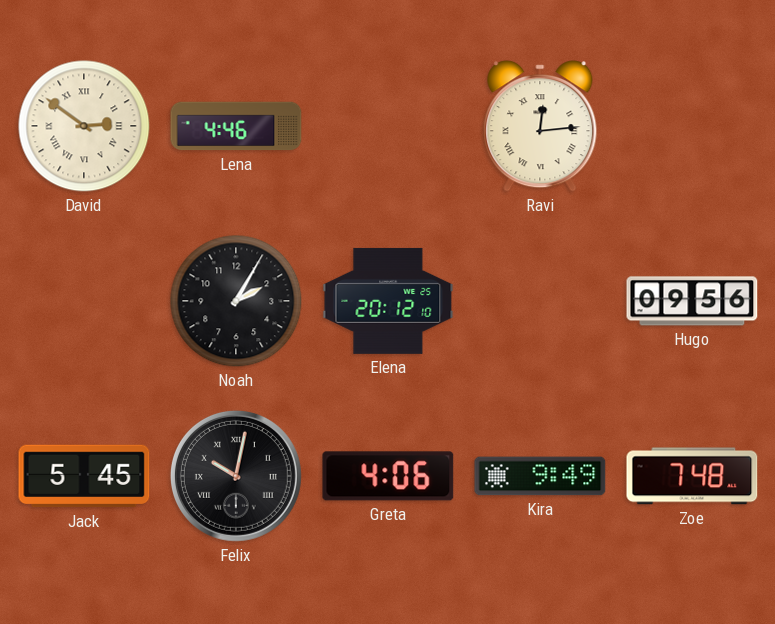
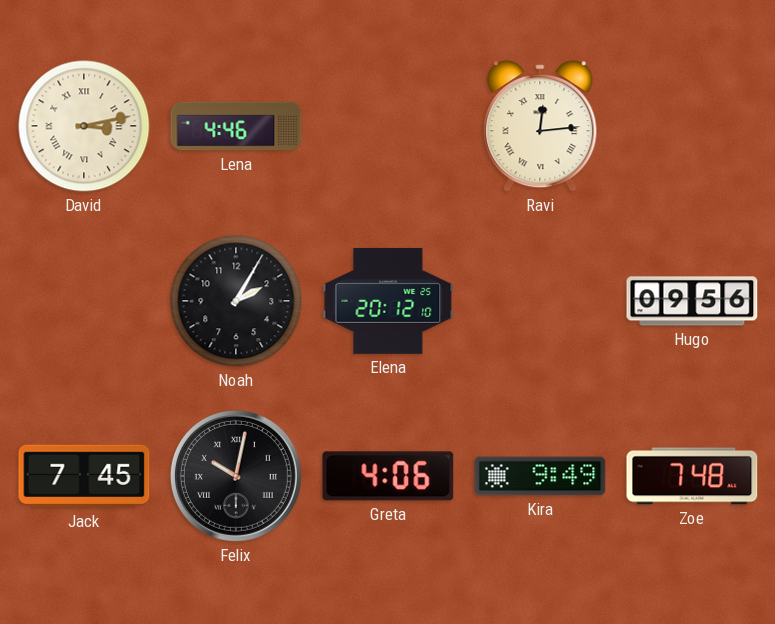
David: 2:51 -> 3:13 (84, 126)
Jack: 5:45 -> 7:45 (84, 476)
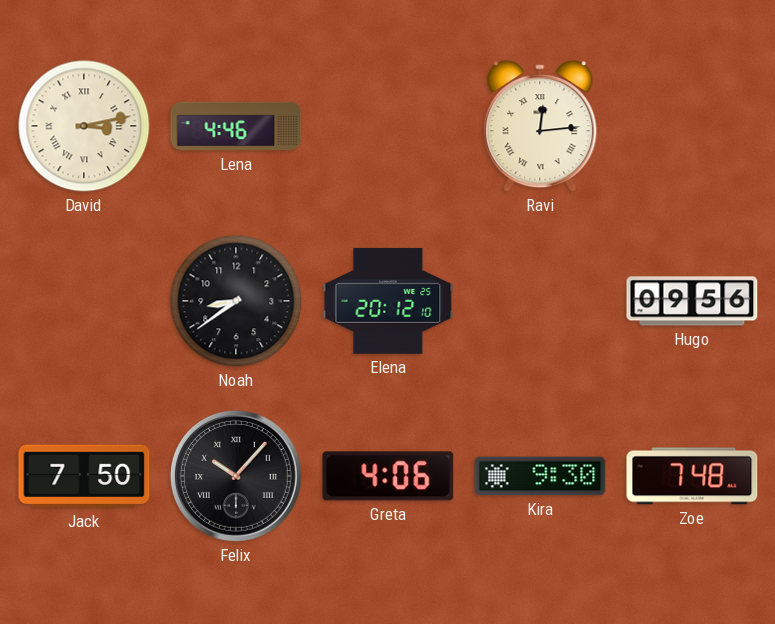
Noah: 2:05 -> 8:39 (236, 301)
Jack: 7:45 -> 7:50 (84, 476)
Felix: 10:02 -> 10:07 (236, 476)
Kira: 9:49 -> 9:30 (540, 476)
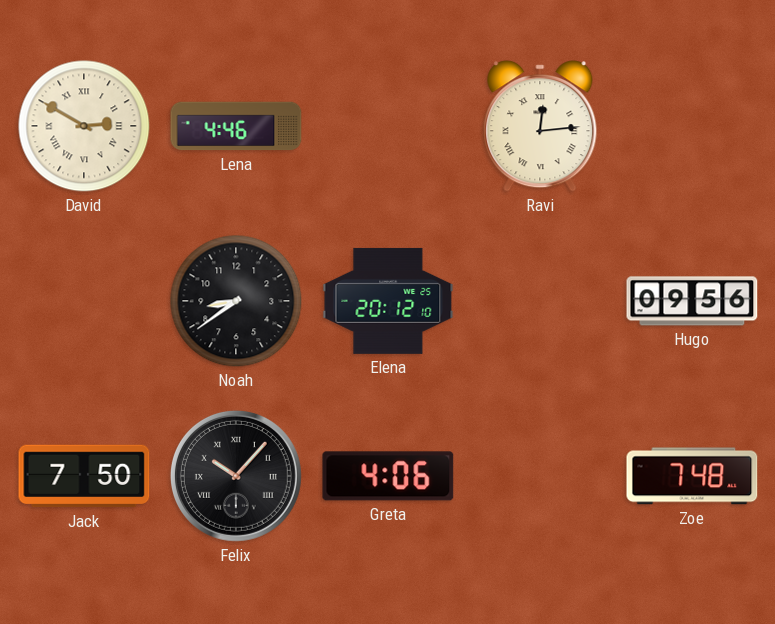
David: 3:13 -> 2:50 (84, 126)
Kira: 9:30 -> none (540, 476)
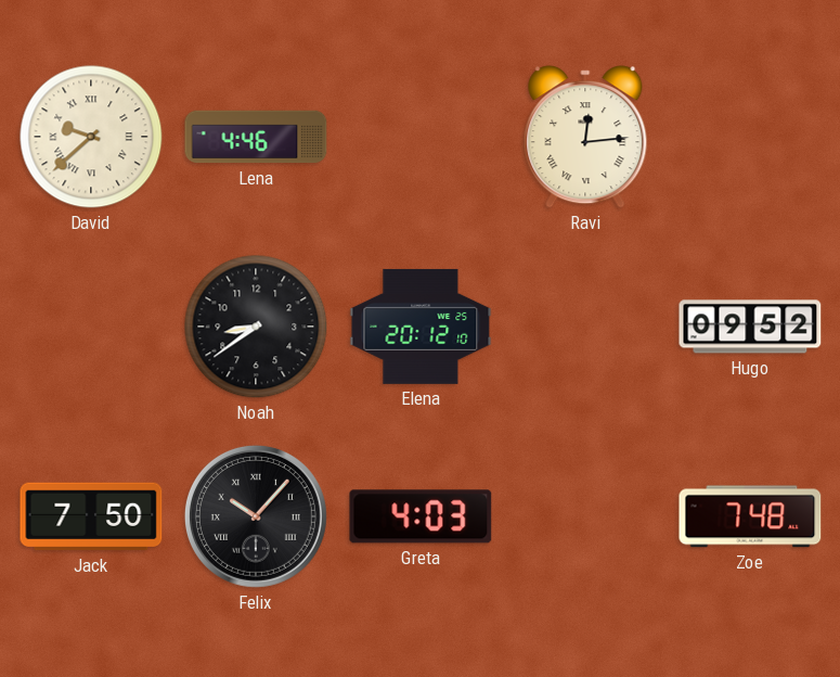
David: 2:50 -> 9:38 (91, 137)
Hugo: 09:56 -> 09:52 (750, 327)
Greta: 4:06 -> 4:03 (421, 516)
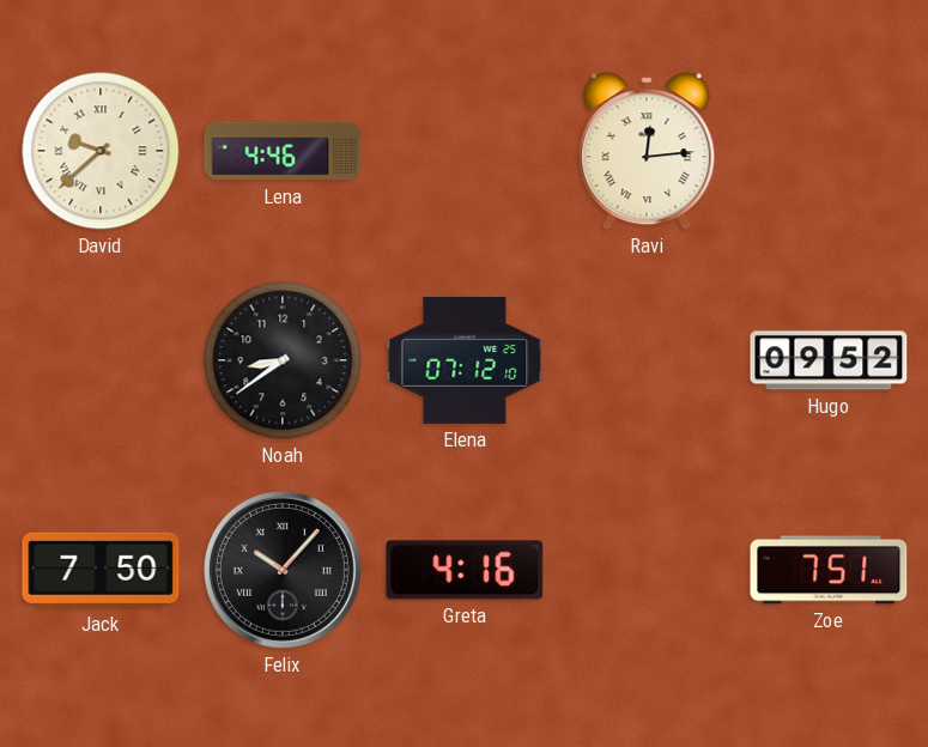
Elena: 20:12 -> 07:12 (465, 360)
Greta: 4:03 -> 4:16 (465, 570)
Zoe: 7:48 -> 7:51 (829, 570)
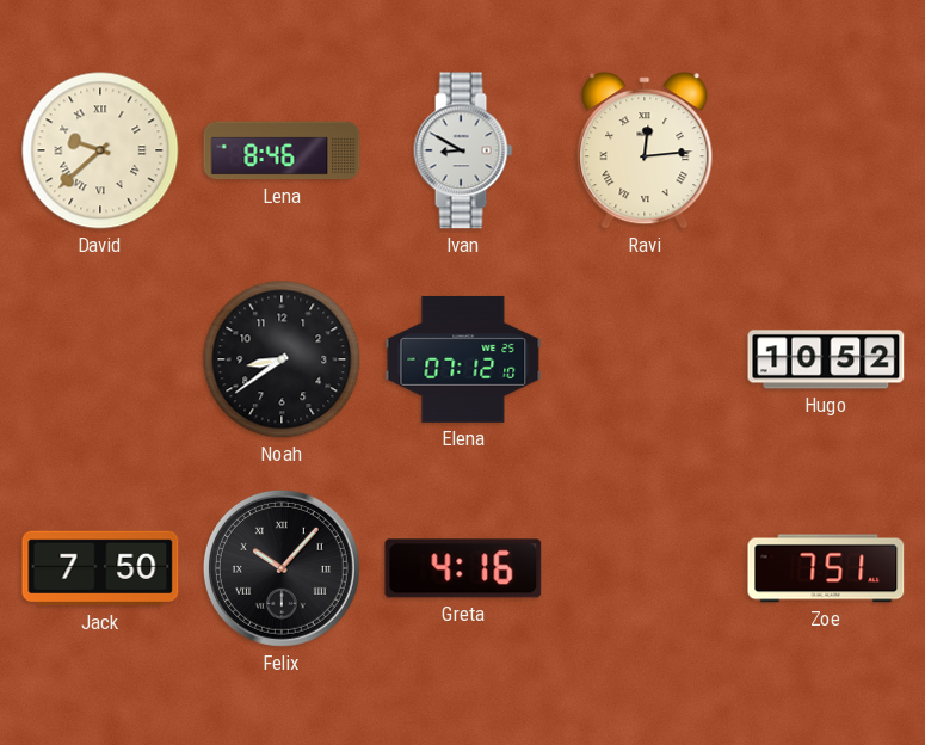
Lena: 4:46 -> 8:46 (282, 150)
Ivan: none -> 8:50 (463, 150)
Hugo: 09:52 -> 10:52 (826, 359)
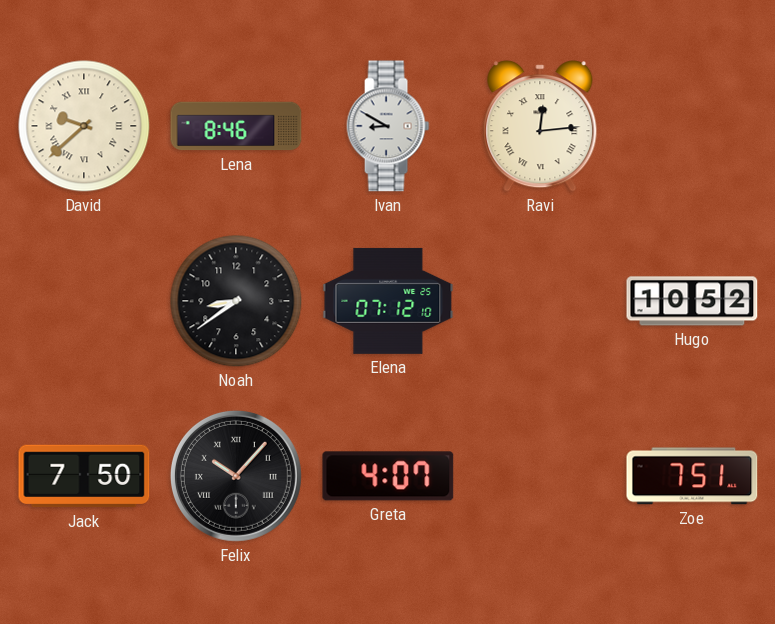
Greta: 4:16 -> 4:07 (388, 476)
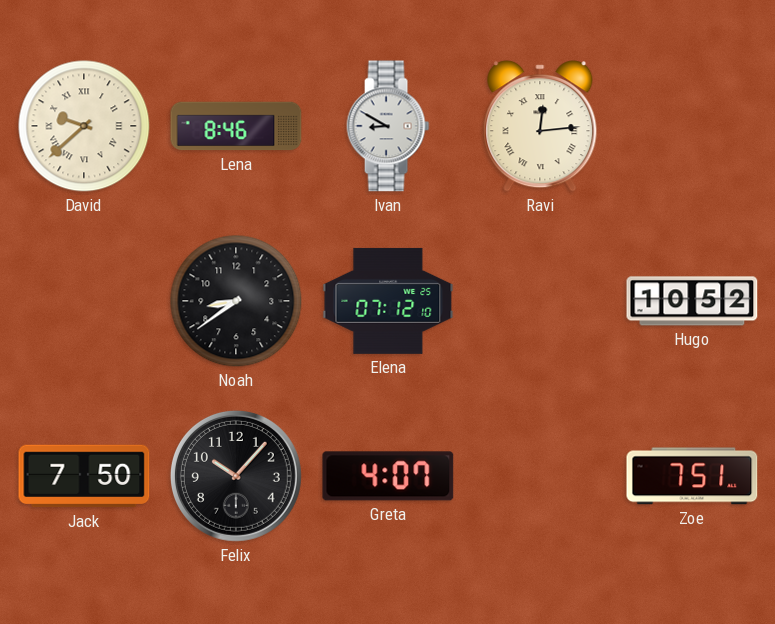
Felix numerals: Roman -> Arabic (236, 476)
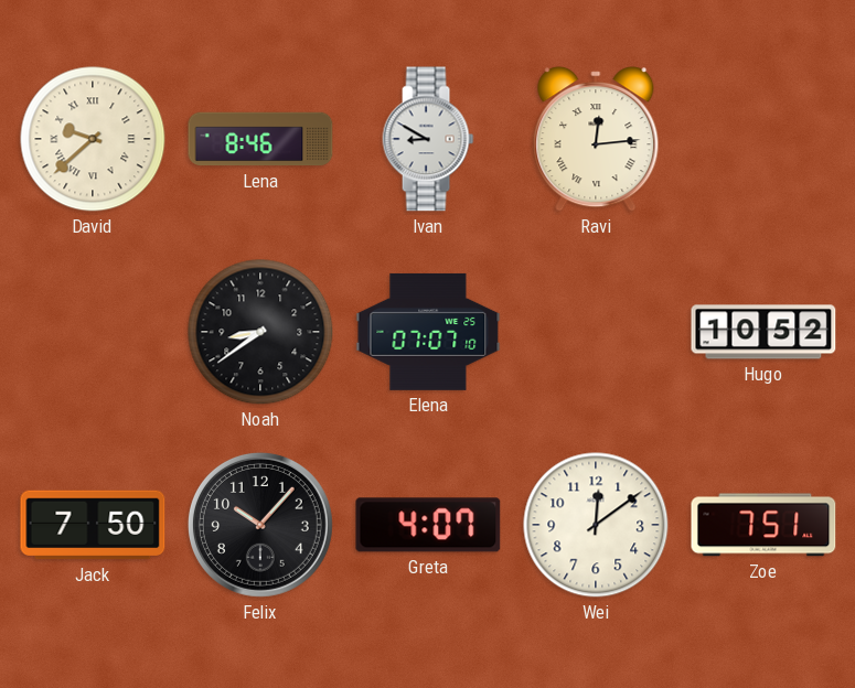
Elena: 07:12 -> 07:07 (428, 332)
Wei: none -> 12:09 (596, 525)
